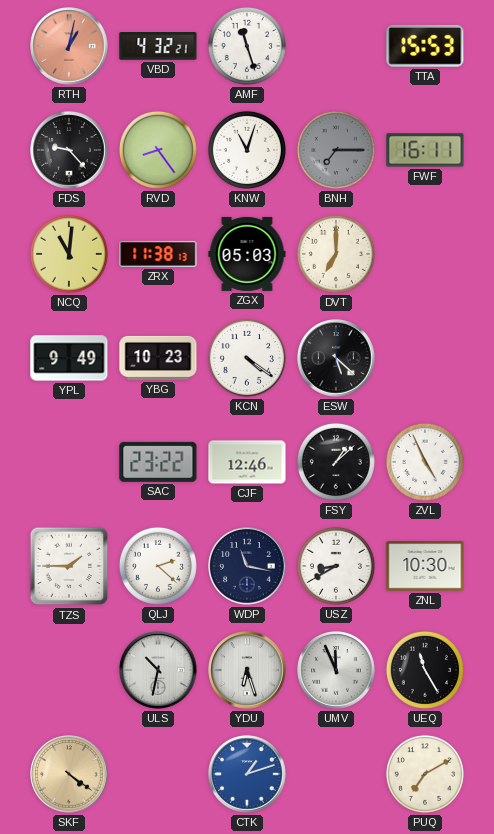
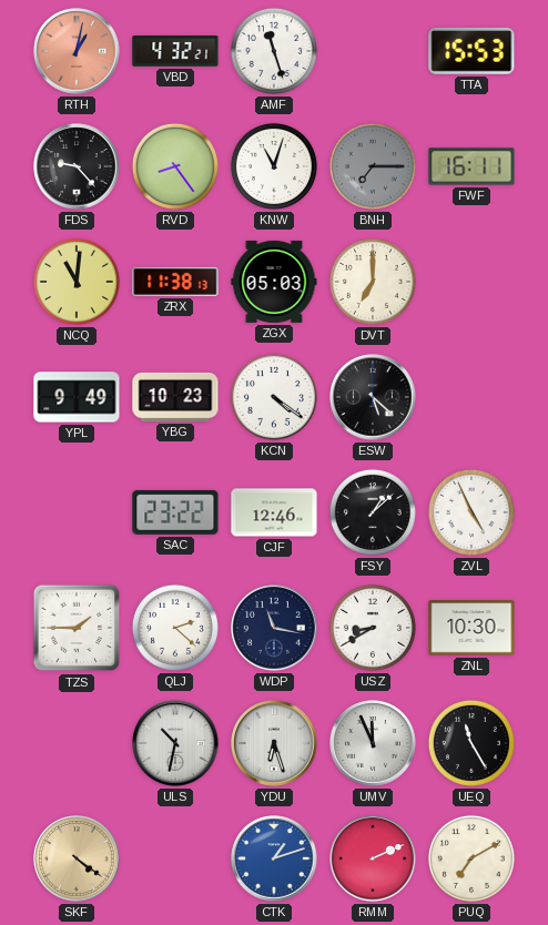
RMM: none -> 2:11 (373, 858)
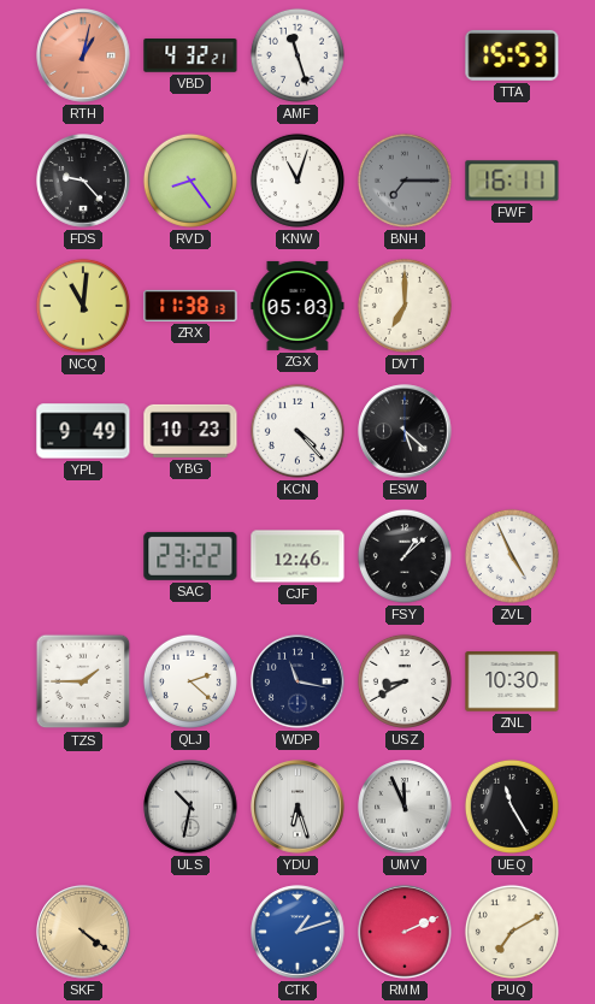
KCN: 4:21 -> 4:23 (297, 431)
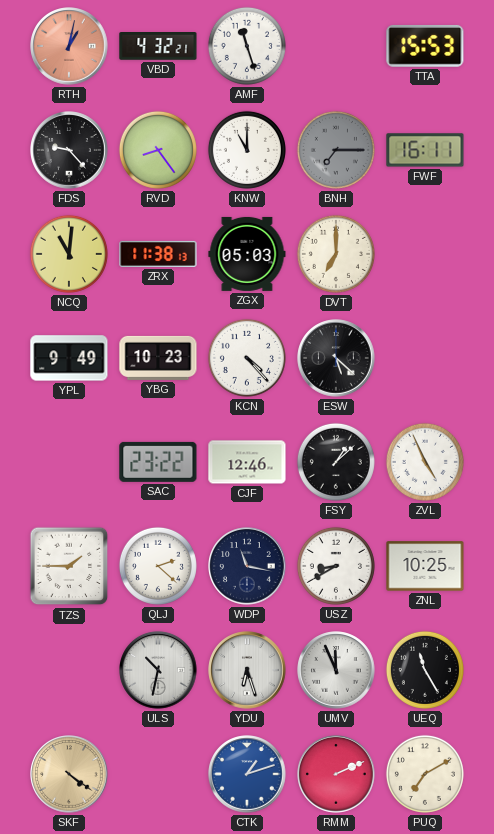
KNW: 11:03 -> 11:00 (247, 150)
ZNL: 10:30 -> 10:25 (425, 566)
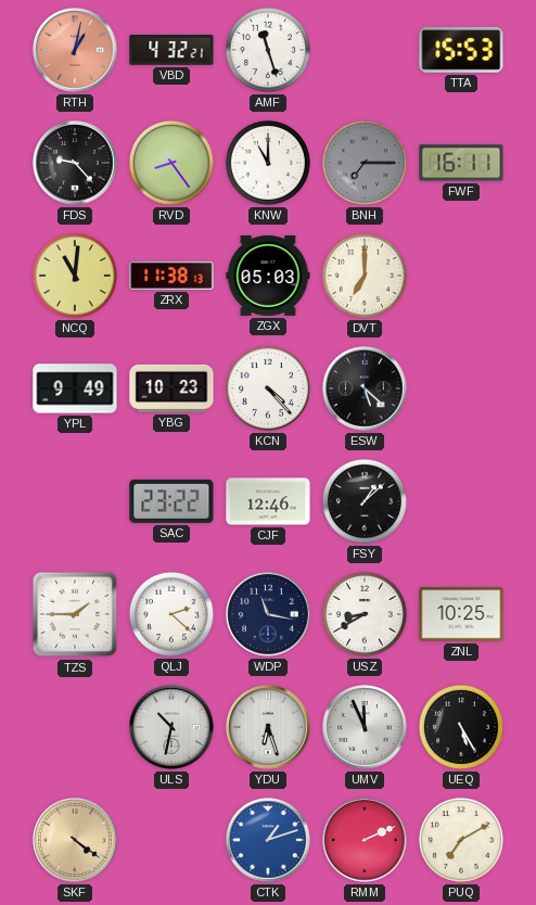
ZVL: 4:56 -> none (425, 462)
UEQ: 11:25 -> 5:25 (461, 727)
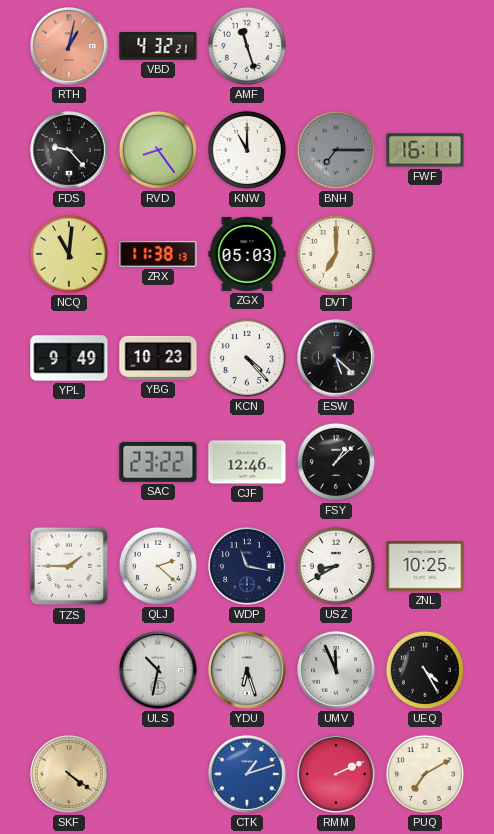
TTA: 15:53 -> none (461, 50)
UEQ: 5:25 -> 4:25 (425, 670)
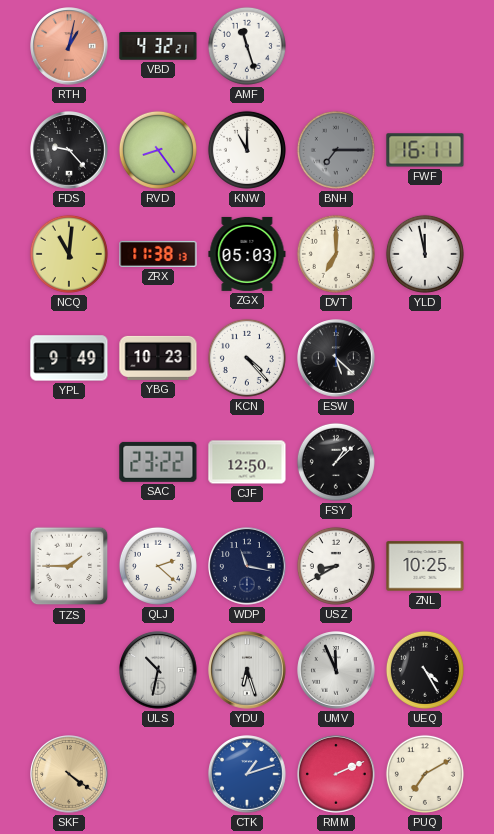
YLD: none -> 11:58 (425, 254)
CJF: 12:46 -> 12:50 (247, 462)
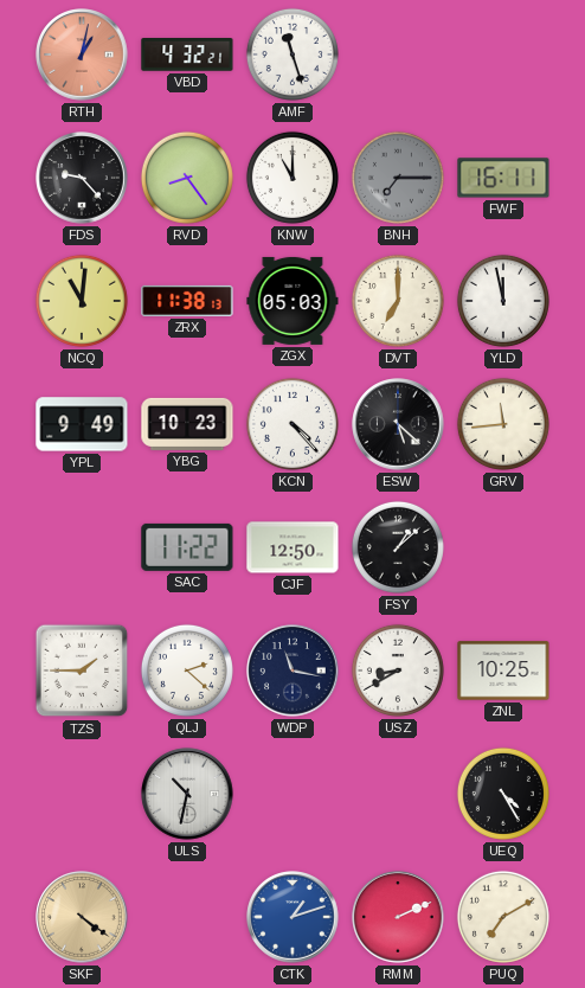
GRV: none -> 11:44 (503, 424)
SAC: 23:22 -> 11:22 (187, 547)
YDU: 6:27 -> none (247, 670)
UMV: 11:56 -> none (336, 670)
